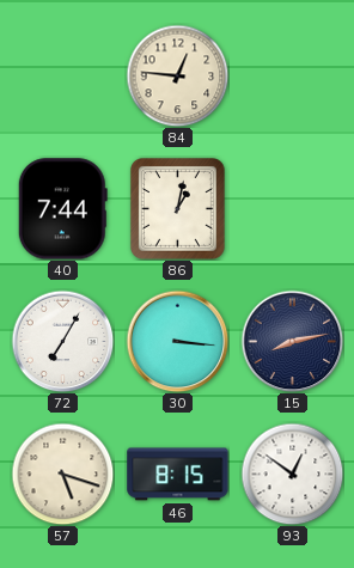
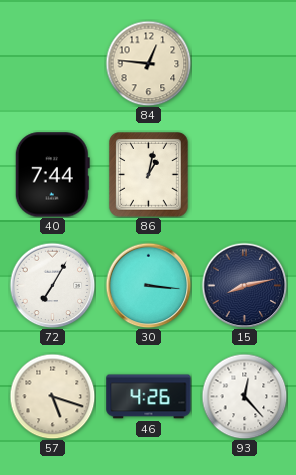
46: 8:15 -> 4:26 (149, 397)
93: 12:51 -> 12:23 (244, 396)
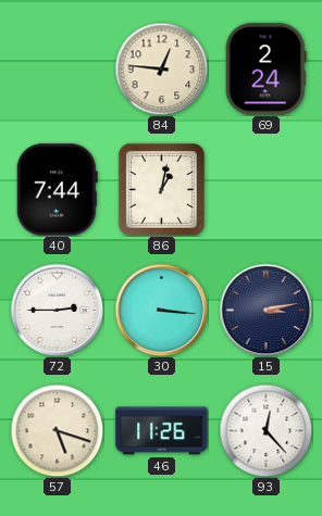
69: none -> 2:24 (265, 70)
72: 7:05 -> 2:45 (57, 310)
15: 8:13 -> 3:13 (265, 310)
46: 4:26 -> 11:26 (162, 431)
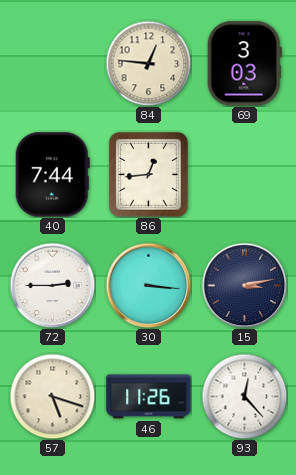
69: 2:24 -> 3:03 (244, 64)
86: 1:02 -> 12:44 (148, 174)
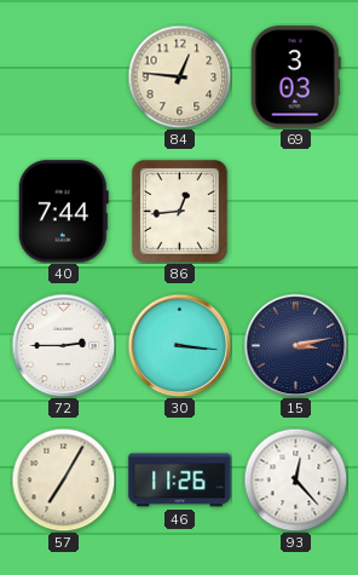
57: 5:18 -> 7:05 (63, 479)
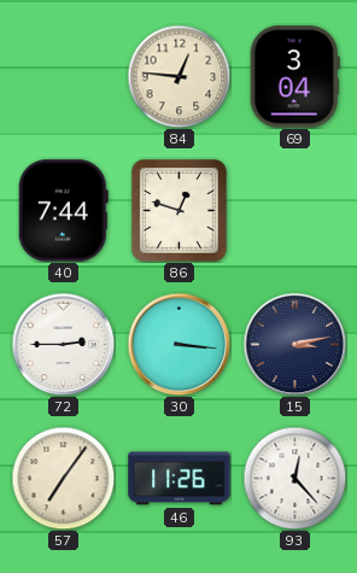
69: 3:03 -> 3:04 (294, 77)
86: 12:44 -> 12:48 (178, 210)
57: 7:05 -> 7:06 (63, 478)
